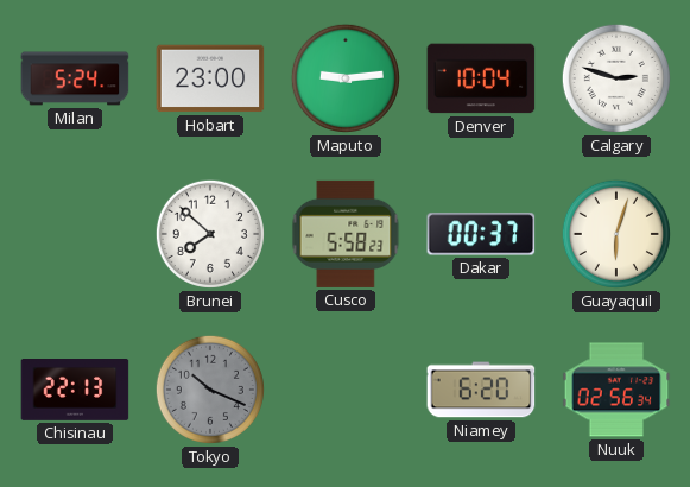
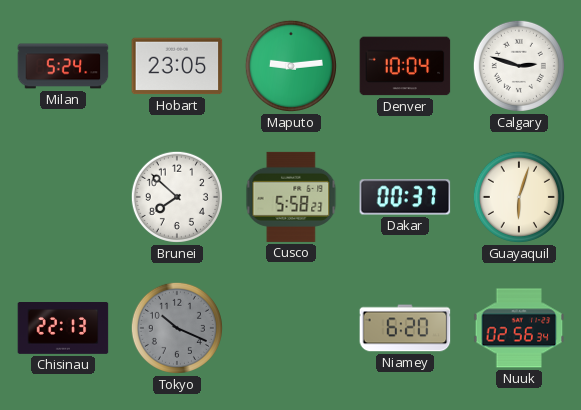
Hobart: 23:00 -> 23:05 (177, 66)
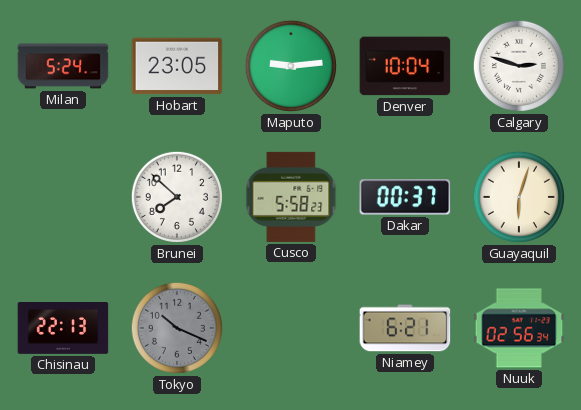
Niamey: 6:20 -> 6:21 (405, 328)
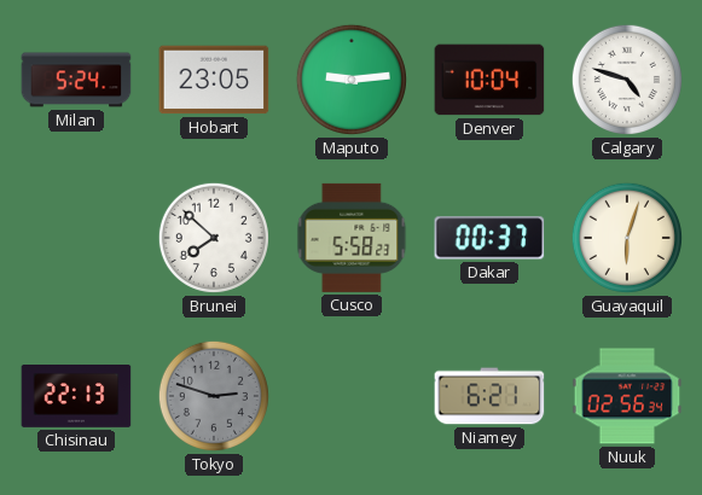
Calgary: 2:48 -> 4:48 (627, 80)
Tokyo: 10:19 -> 2:48 (214, 396)
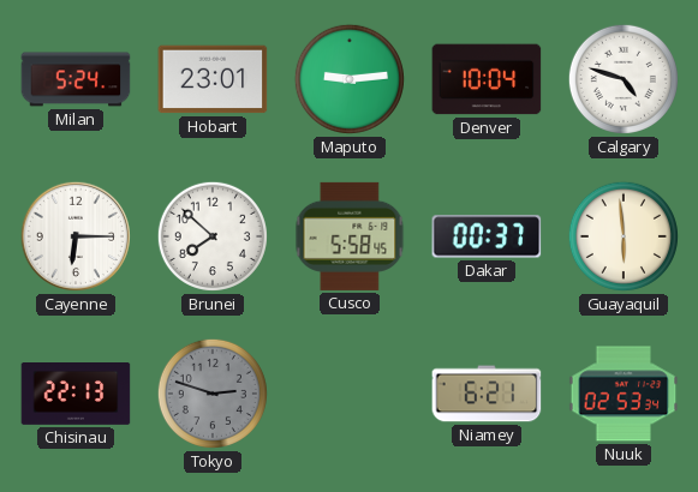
Hobart: 23:05 -> 23:01 (213, 79)
Cayenne: none -> 6:15 (76, 236)
Cusco: 5:58:23 -> 5:58:45 (350, 236)
Guayaquil: 6:03 -> 5:59 (624, 236)
Nuuk: 02:56 -> 02:53 (624, 394)
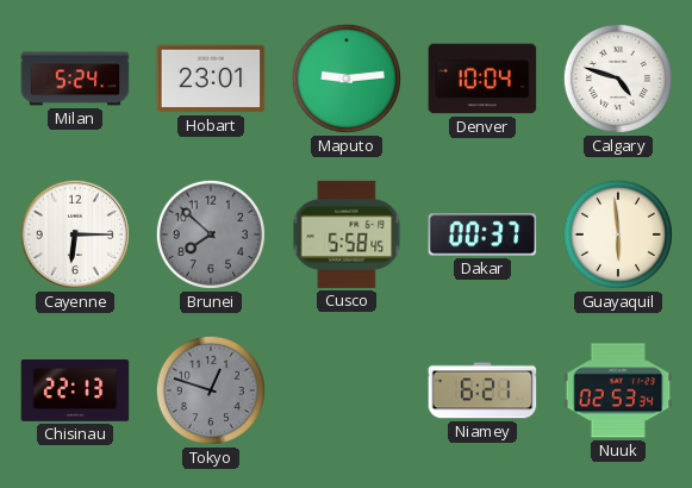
Brunei dial: white -> grey (211, 234)
Tokyo: 2:48 -> 12:48 (211, 390)
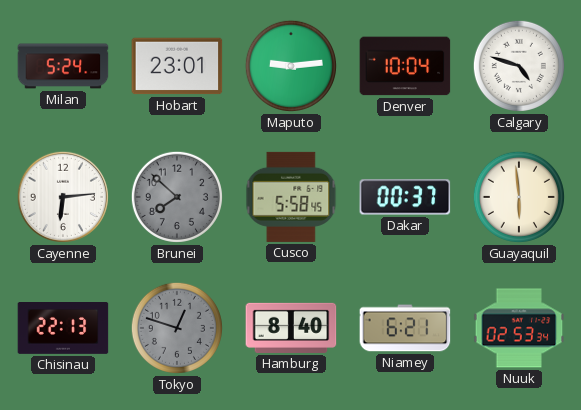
Cayenne: 6:15 -> 6:14 (63, 197)
Hamburg: none -> 8:40 (291, 328)
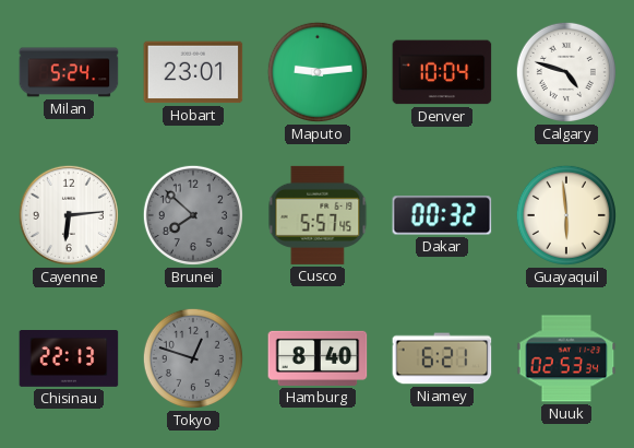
Cusco: 5:58 -> 5:57 (318, 215)
Dakar: 00:37 -> 00:32 (442, 215)
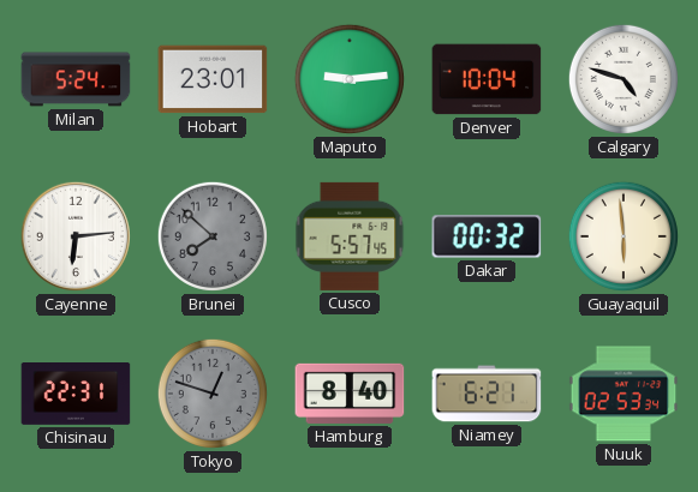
Chisinau: 22:13 -> 22:31 (76, 395)
